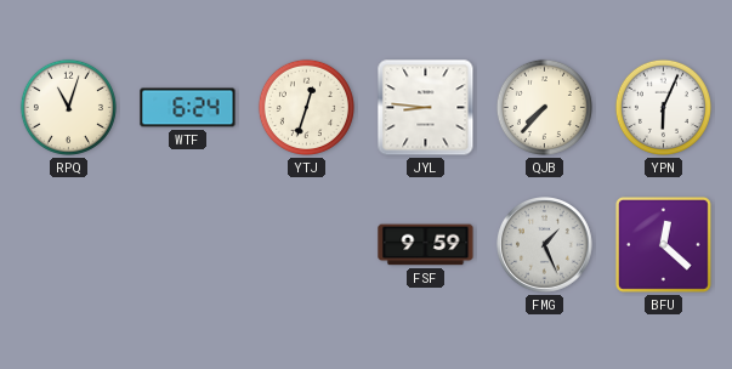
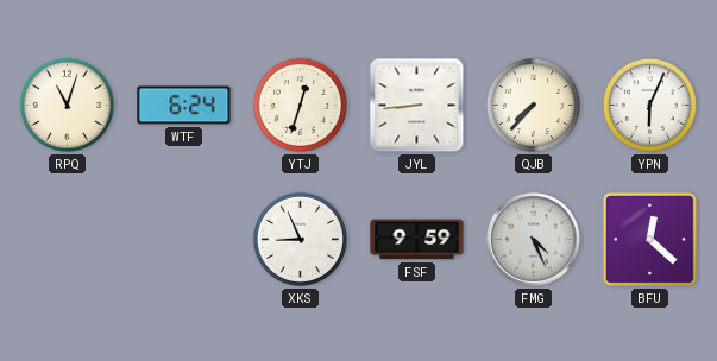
JYL: 8:46 -> 8:44 (417, 106)
XKS: none -> 8:56 (300, 239)
FMG: 1:26 -> 4:26 (534, 240)
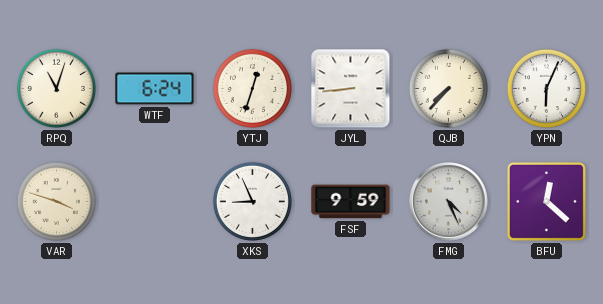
VAR: none -> 3:48 (56, 201)
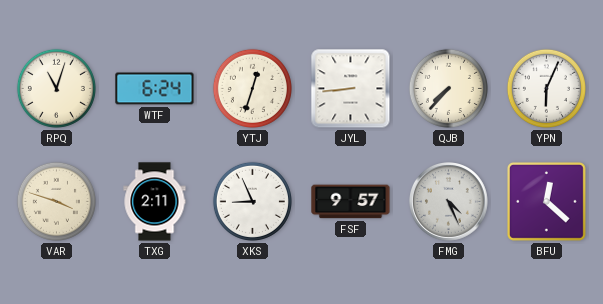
TXG: none -> 2:11 (155, 202)
FSF: 9:59 -> 9:57 (351, 202)
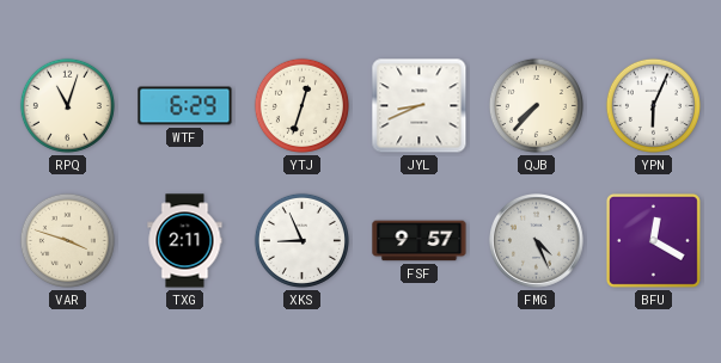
WTF: 6:24 -> 6:29 (185, 106)
JYL: 8:44 -> 8:41 (420, 106)
BFU: 12:22 -> 12:20 (653, 240)
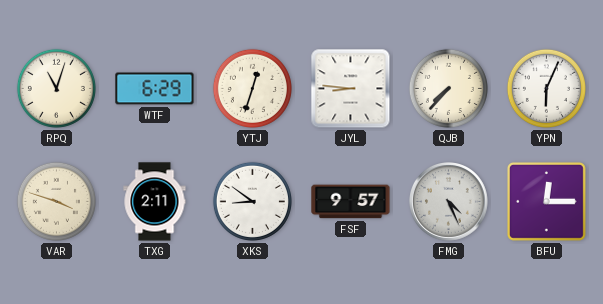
JYL: 8:41 -> 8:46 (351, 89)
XKS: 8:56 -> 8:51 (252, 201)
BFU: 12:20 -> 12:15 (546, 201)
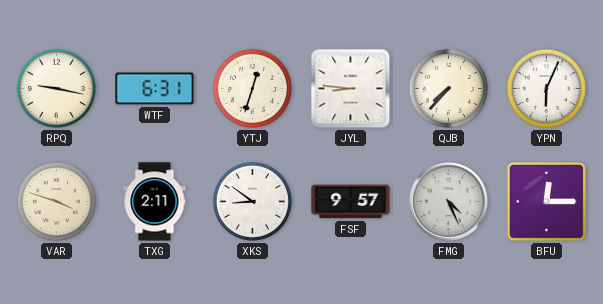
RPQ: 11:03 -> 9:17 (56, 88)
WTF: 6:29 -> 6:31 (155, 89)
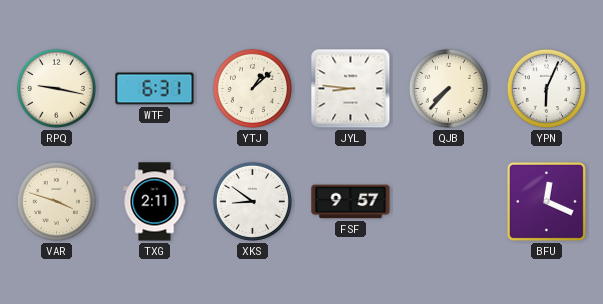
YTJ: 12:33 -> 1:08 (252, 88)
FMG: 4:26 -> none (449, 202)
BFU: 12:15 -> 12:19 (546, 201)
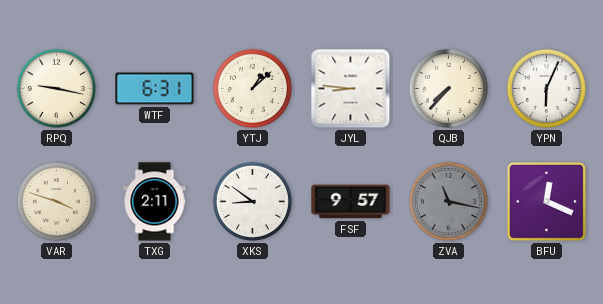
ZVA: none -> 11:17 (448, 201)
